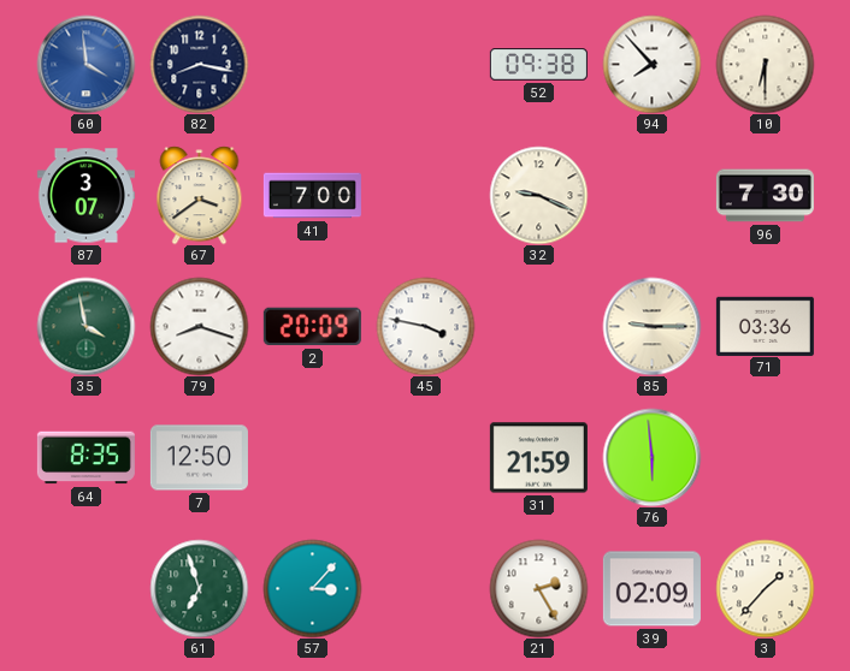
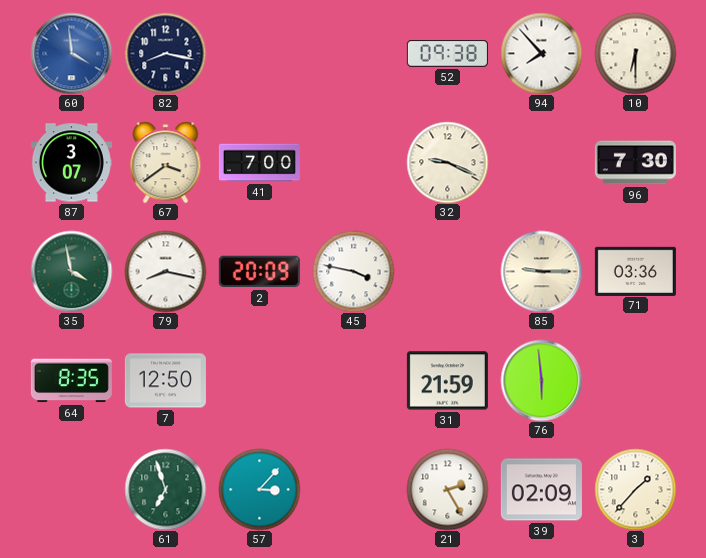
79: 8:18 -> 8:17 (165, 271)
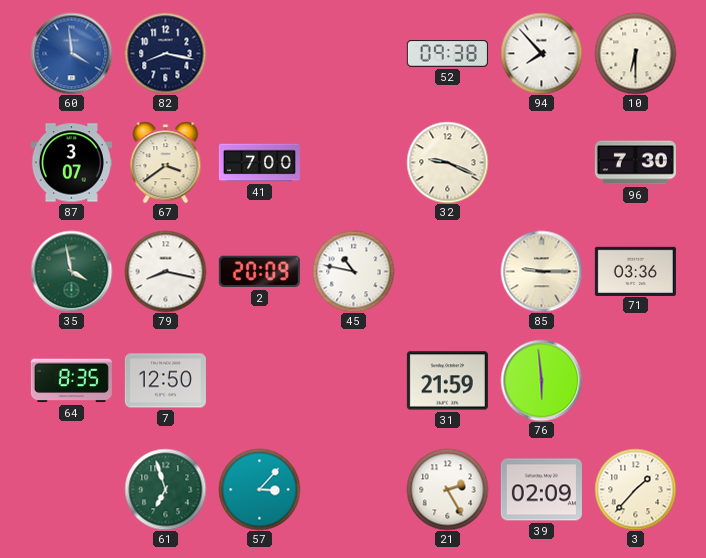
45: 3:47 -> 10:47 (353, 271)
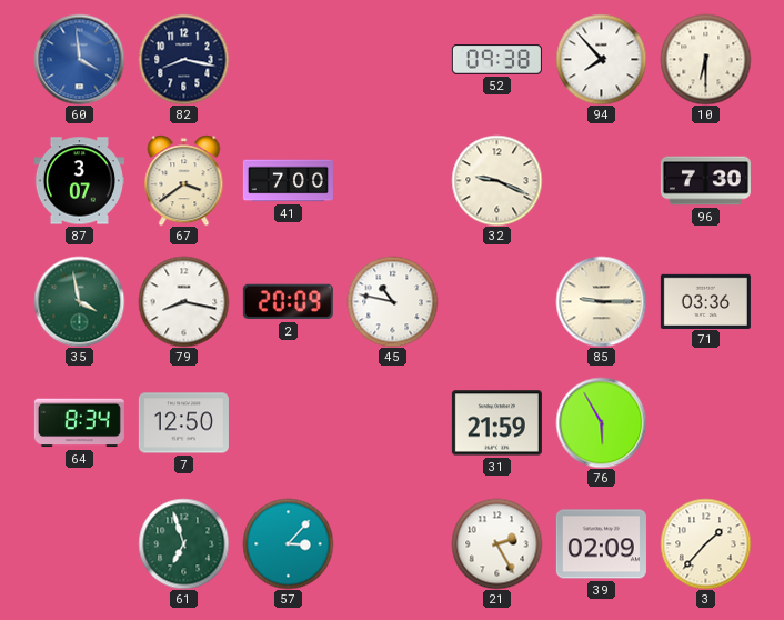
64: 8:35 -> 8:34 (79, 423)
76: 5:59 -> 5:55 (601, 422)
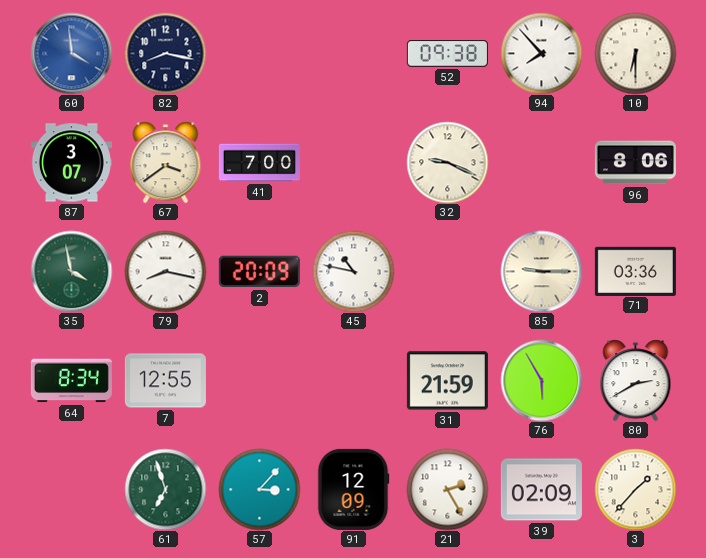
96: 7:30 -> 8:06 (635, 163)
7: 12:50 -> 12:55 (165, 381)
80: none -> 2:40 (636, 380)
91: none -> 12:09 (353, 489)
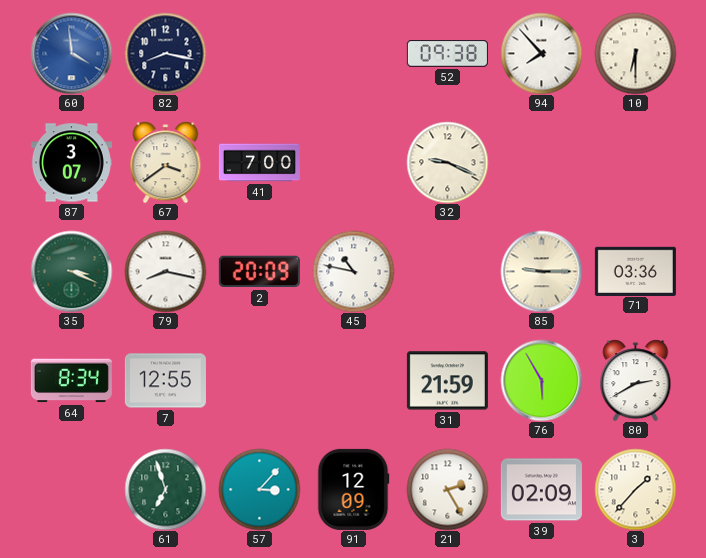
96: 8:06 -> none (635, 163)
35: 3:58 -> 3:19 (71, 271)
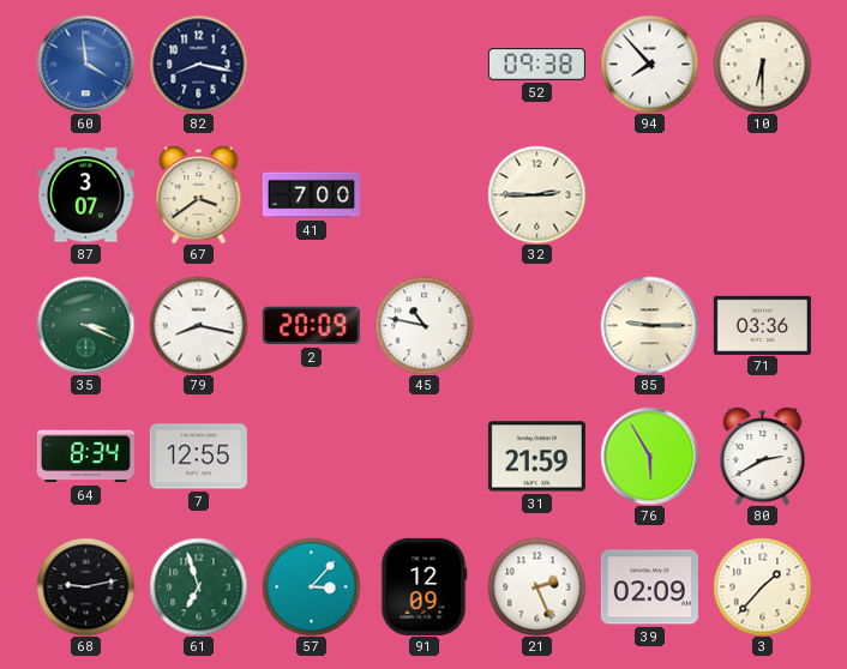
32: 9:19 -> 2:45 (536, 194)
68: none -> 9:13 (85, 586)
21: 2:25 -> 2:26 (536, 586)
